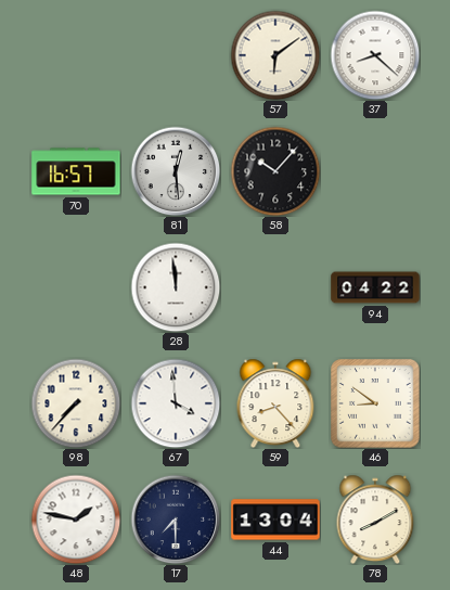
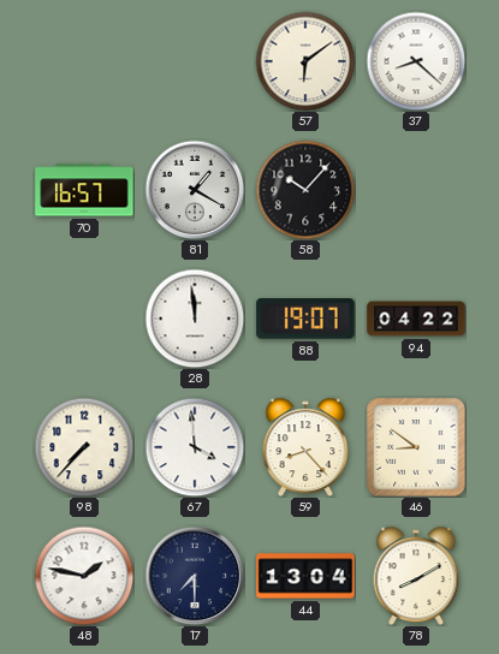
81: 12:29 -> 1:20 (195, 190)
88: none -> 19:07 (305, 319)
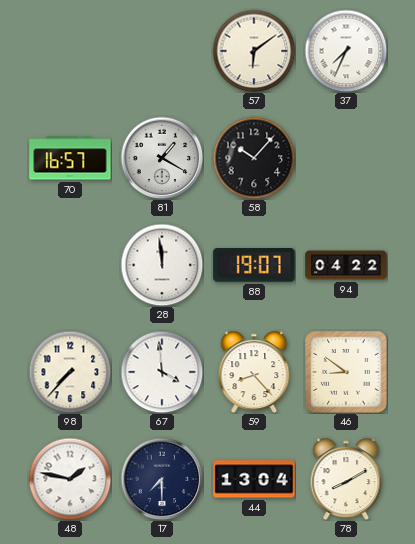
37: 8:22 -> 7:34 (346, 51)
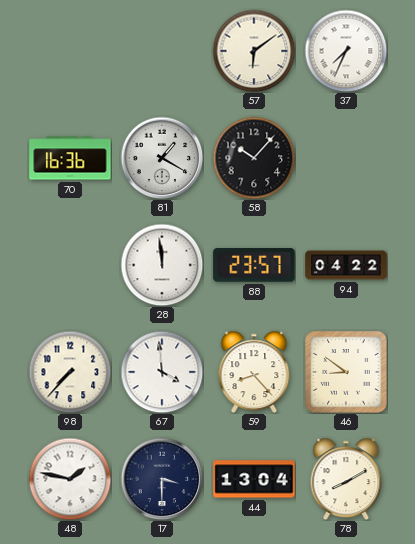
70: 16:57 -> 16:36 (70, 158)
88: 19:07 -> 23:57 (254, 265)
17: 7:30 -> 3:30 (162, 479)
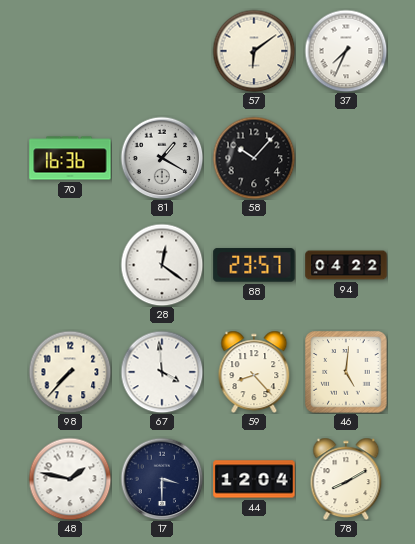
28: 11:59 -> 12:21 (162, 265)
46: 8:51 -> 5:01 (346, 372)
44: 13:04 -> 12:04 (254, 479)
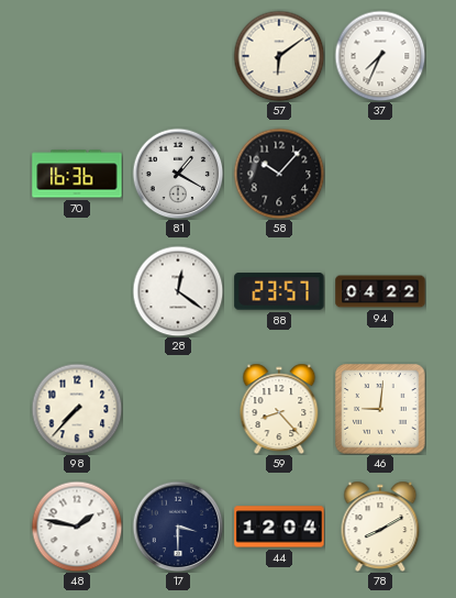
67: 3:59 -> none (162, 372)
46: 5:01 -> 9:01 (380, 409)
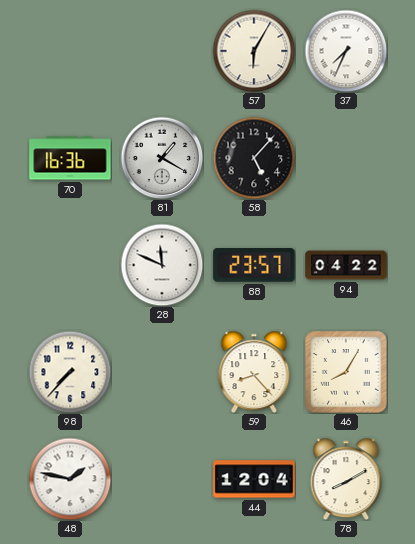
57: 6:09 -> 6:05 (254, 51)
58: 10:07 -> 5:07 (254, 158)
28: 12:21 -> 11:49 (162, 265)
46: 9:01 -> 8:05 (346, 372)
17: 3:30 -> none (178, 527)
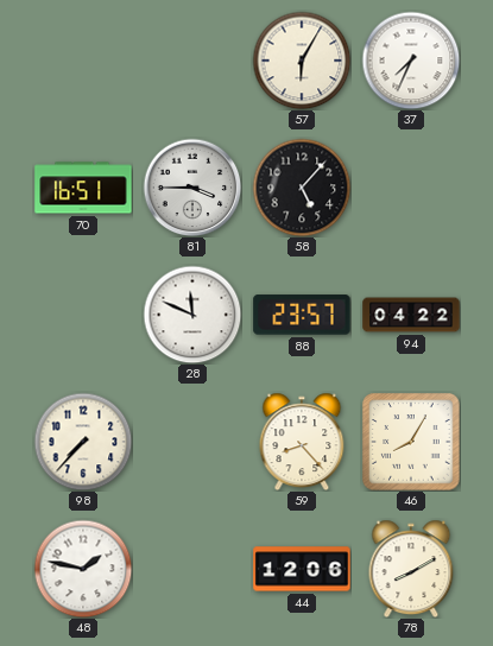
70: 16:36 -> 16:51 (83, 188)
81: 1:20 -> 3:45 (192, 188)
44: 12:04 -> 12:06 (302, 569)
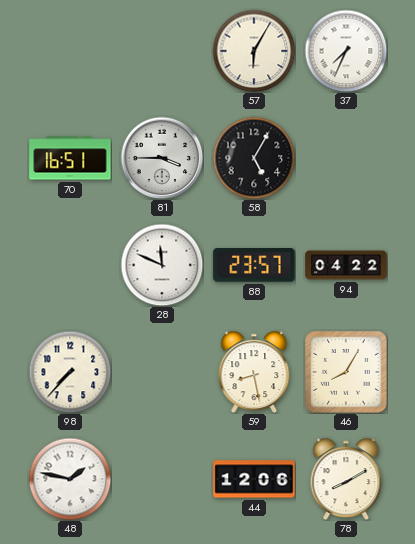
58: 5:07 -> 5:05 (254, 158)
59: 8:23 -> 8:28 (254, 372)
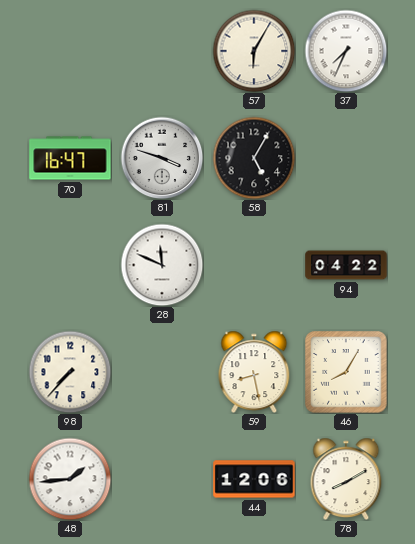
70: 16:51 -> 16:47 (70, 158)
81: 3:45 -> 3:48 (162, 158)
88: 23:57 -> none (254, 265)
48: 1:47 -> 1:44 (70, 479)
